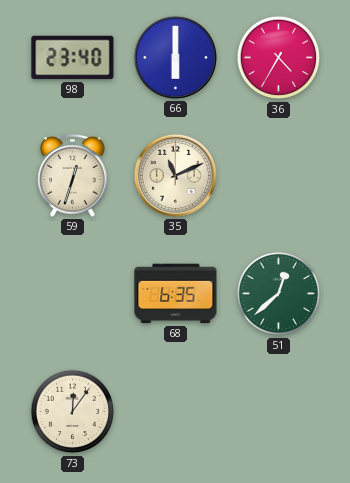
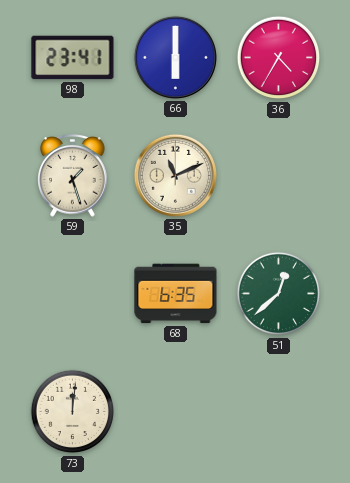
98: 23:40 -> 23:41 (73, 58)
59: 12:33 -> 1:27 (73, 176)
73: 12:06 -> 12:01 (73, 412)
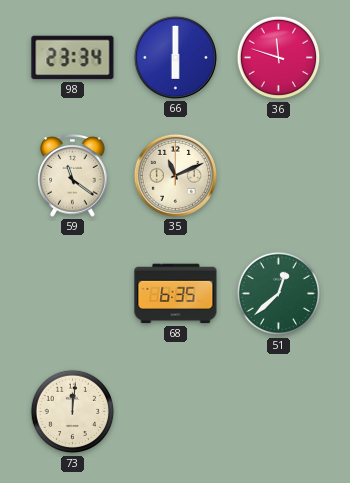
98: 23:41 -> 23:34 (73, 58)
36: 4:35 -> 11:48 (279, 58)
59: 1:27 -> 11:21 (73, 176)
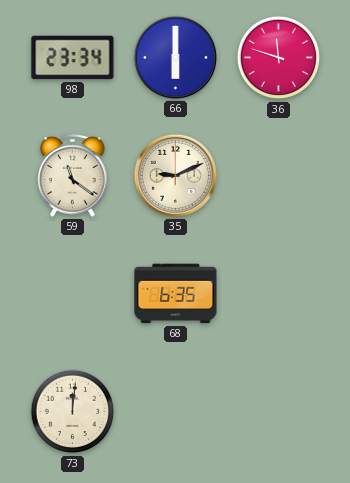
35: 11:11 -> 9:11 (175, 175)
51: 12:38 -> none (279, 294)
